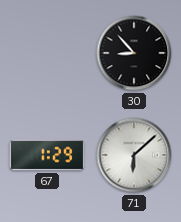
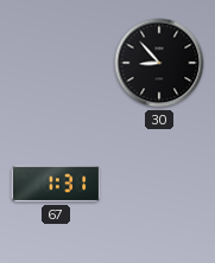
67: 1:29 -> 1:31 (56, 184)
71: 6:08 -> none (134, 155)
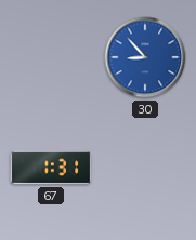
30 dial: black -> blue (145, 57)
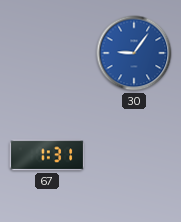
30: 8:53 -> 9:06 (134, 53)
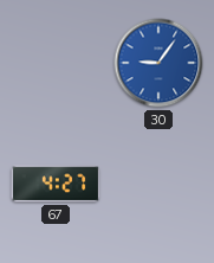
67: 1:31 -> 4:27 (56, 184)
